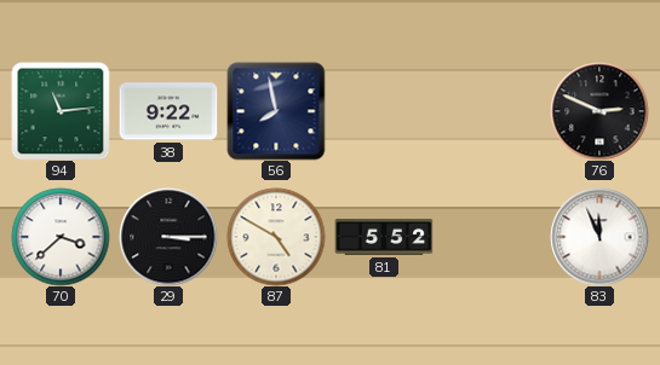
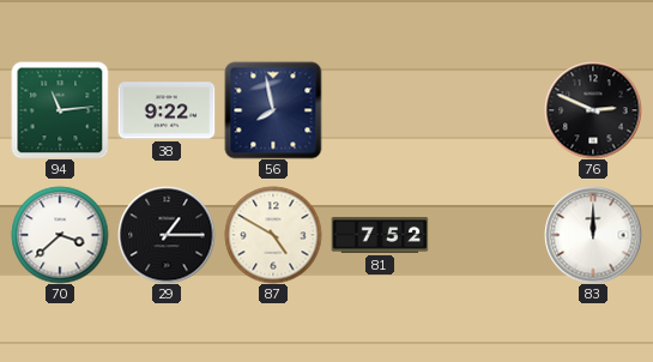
29: 3:15 -> 1:15 (167, 235)
81: 5:52 -> 7:52 (380, 235)
83: 11:56 -> 12:00 (593, 235)
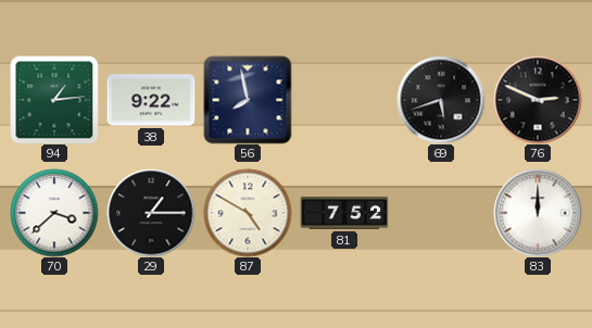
94: 11:14 -> 1:14 (54, 100)
69: none -> 5:42 (441, 100)
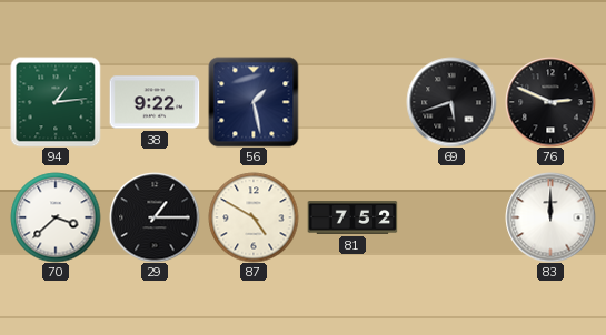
56: 7:58 -> 1:28 (254, 102)
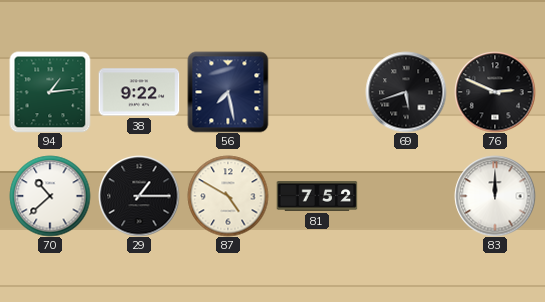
56: 1:28 -> 7:28 (228, 92)
70: 3:38 -> 10:38 (50, 196)
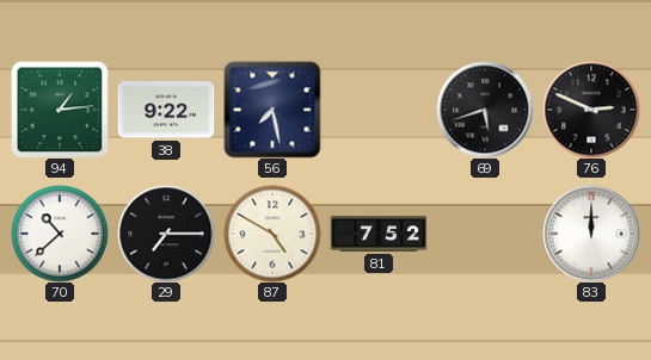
29: 1:15 -> 7:15 (166, 234)
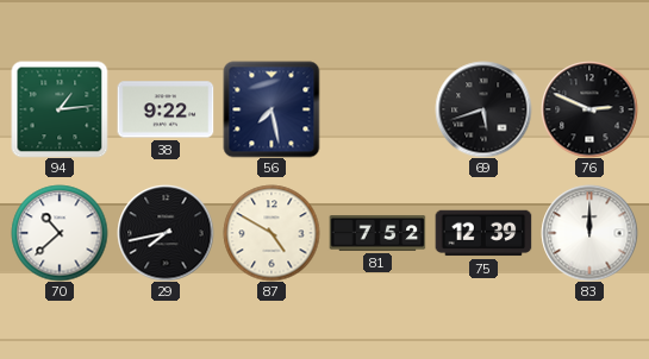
29: 7:15 -> 7:43 (166, 233)
75: none -> 12:39 (483, 233)
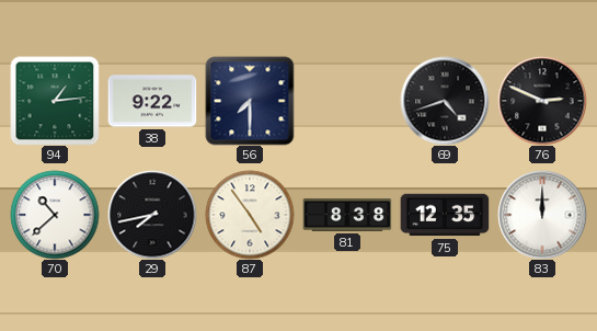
56: 7:28 -> 7:30 (250, 101)
69: 5:42 -> 4:42 (445, 101)
87: 4:50 -> 4:54 (250, 215)
81: 7:52 -> 8:38 (347, 215)
75: 12:39 -> 12:35 (445, 215)
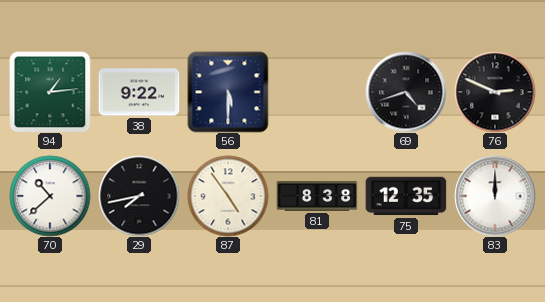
56: 7:30 -> 5:30 (228, 92)
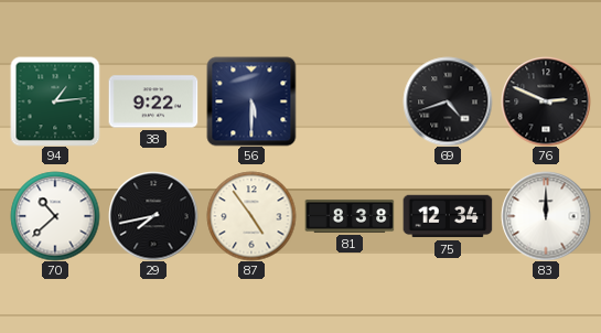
75: 12:35 -> 12:34 (448, 216)
